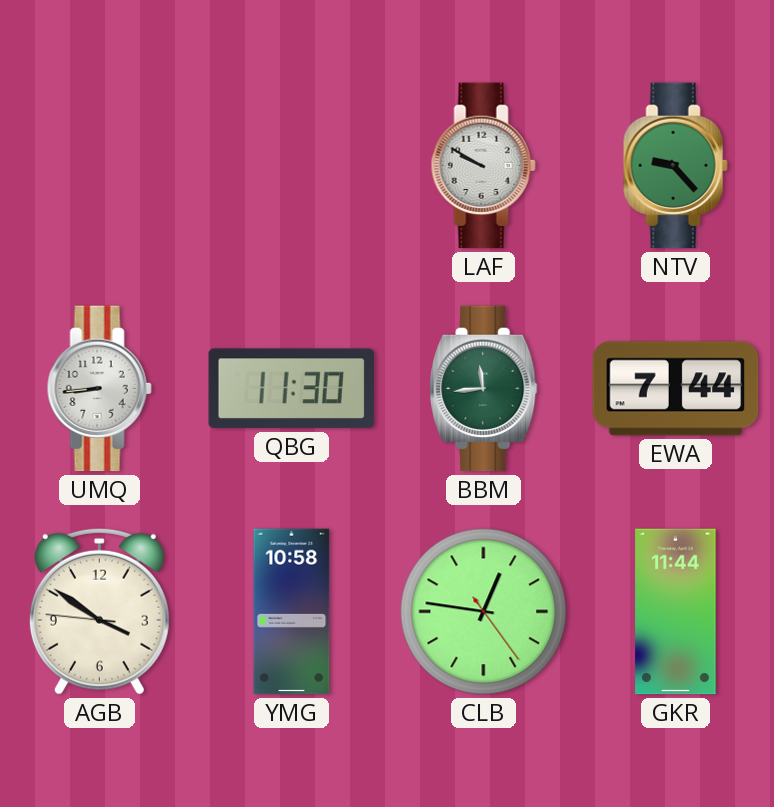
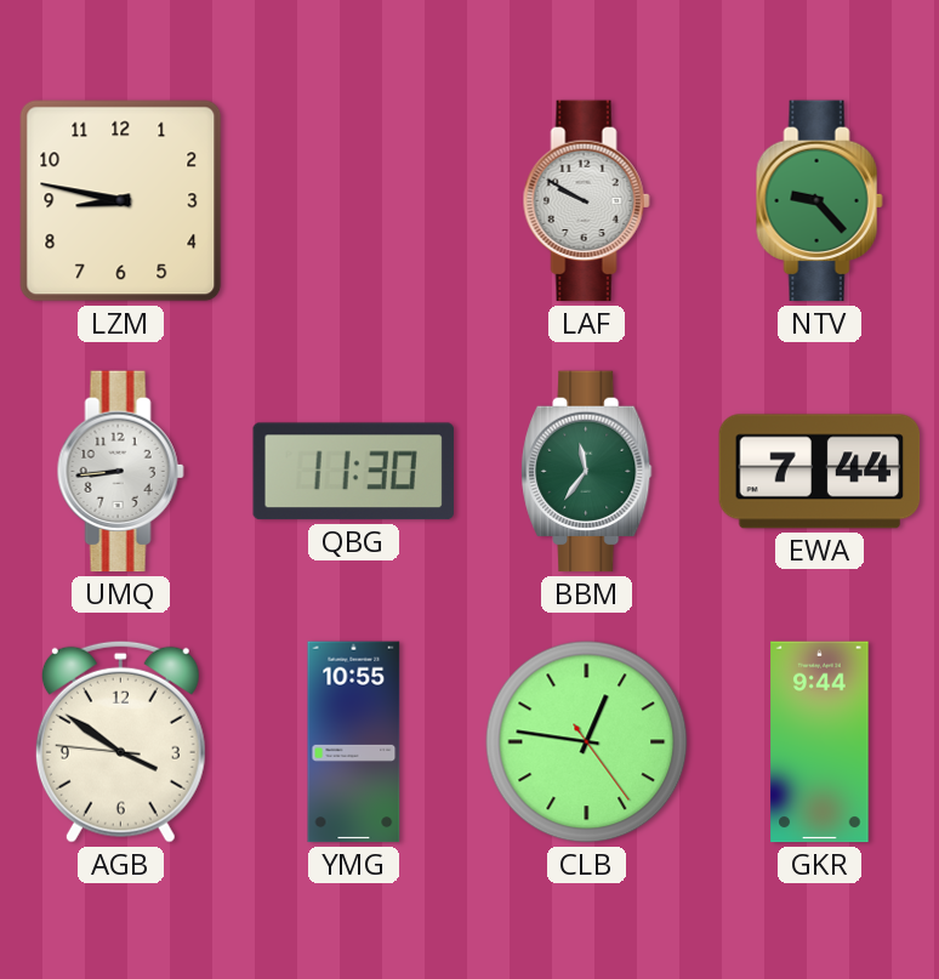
LZM: none -> 8:47 (121, 201)
BBM: 11:44 -> 11:36 (587, 472)
YMG: 10:58 -> 10:55 (354, 742)
GKR: 11:44 -> 9:44 (820, 742)
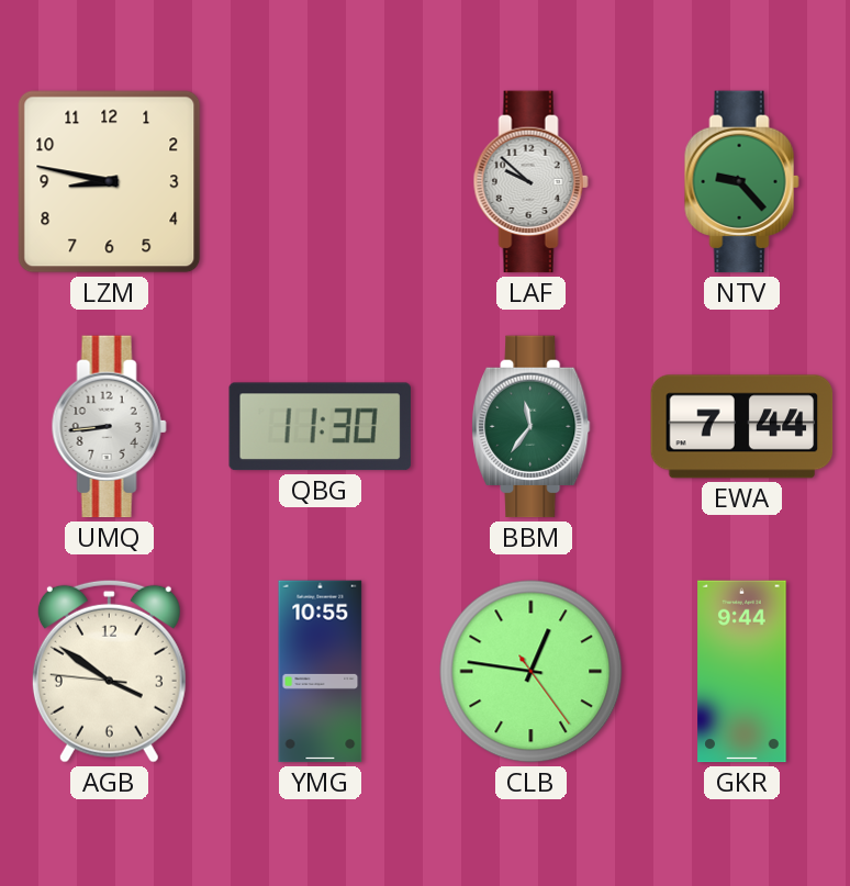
LAF: 9:50 -> 9:52 (530, 182)
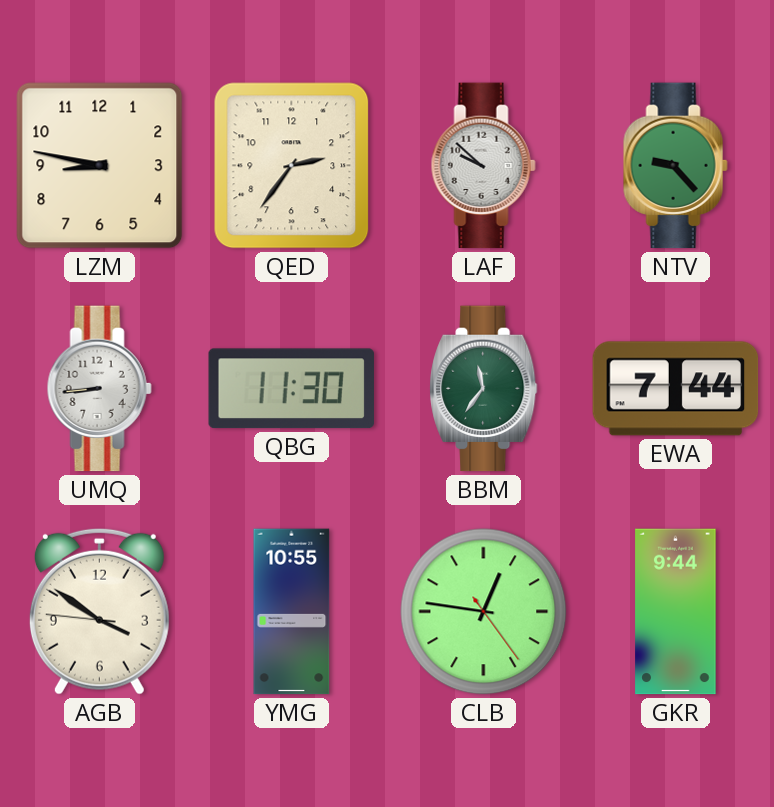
QED: none -> 2:36 (292, 166)
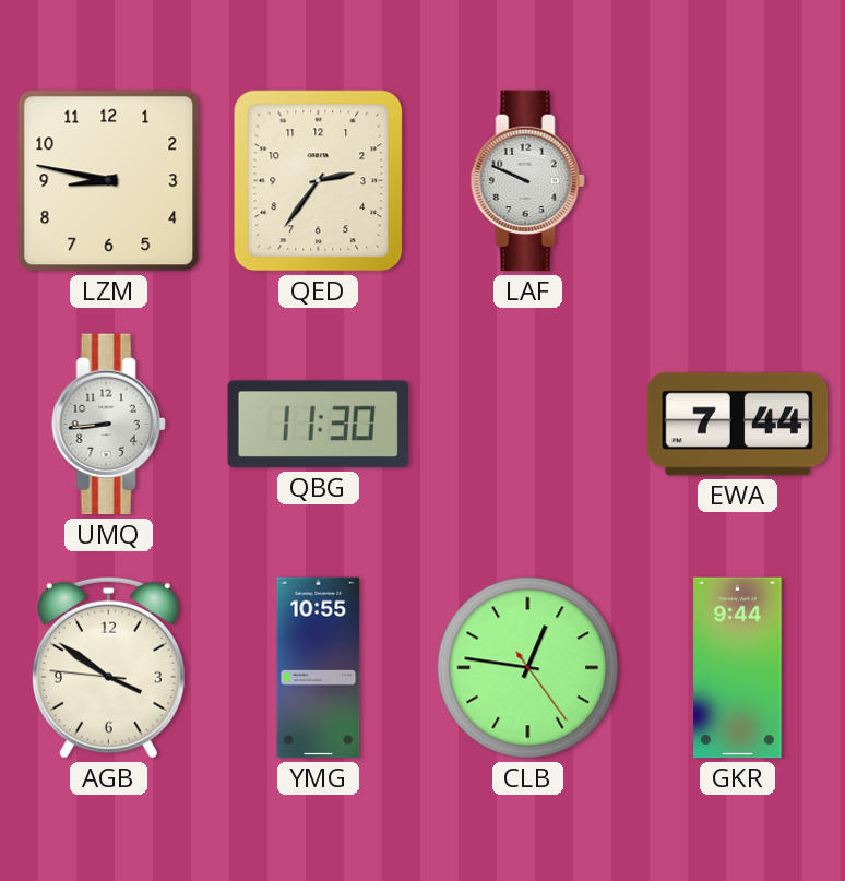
LAF: 9:52 -> 9:49 (527, 181)
NTV: 9:23 -> none (675, 166)
BBM: 11:36 -> none (484, 389)
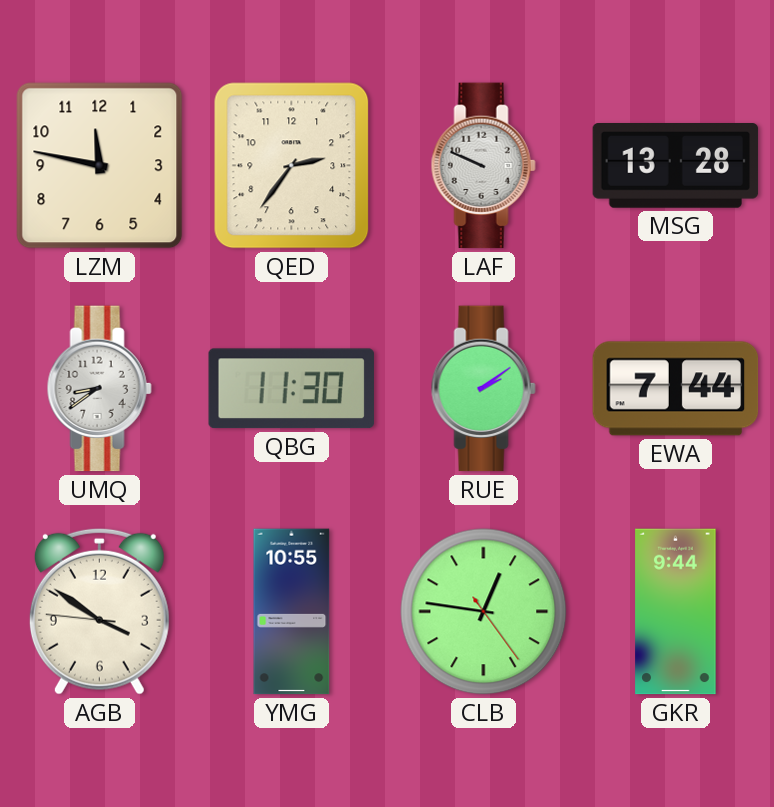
LZM: 8:47 -> 11:47 (100, 166)
MSG: none -> 13:28 (676, 166)
UMQ: 8:44 -> 8:39 (99, 389)
RUE: none -> 2:09 (483, 389)
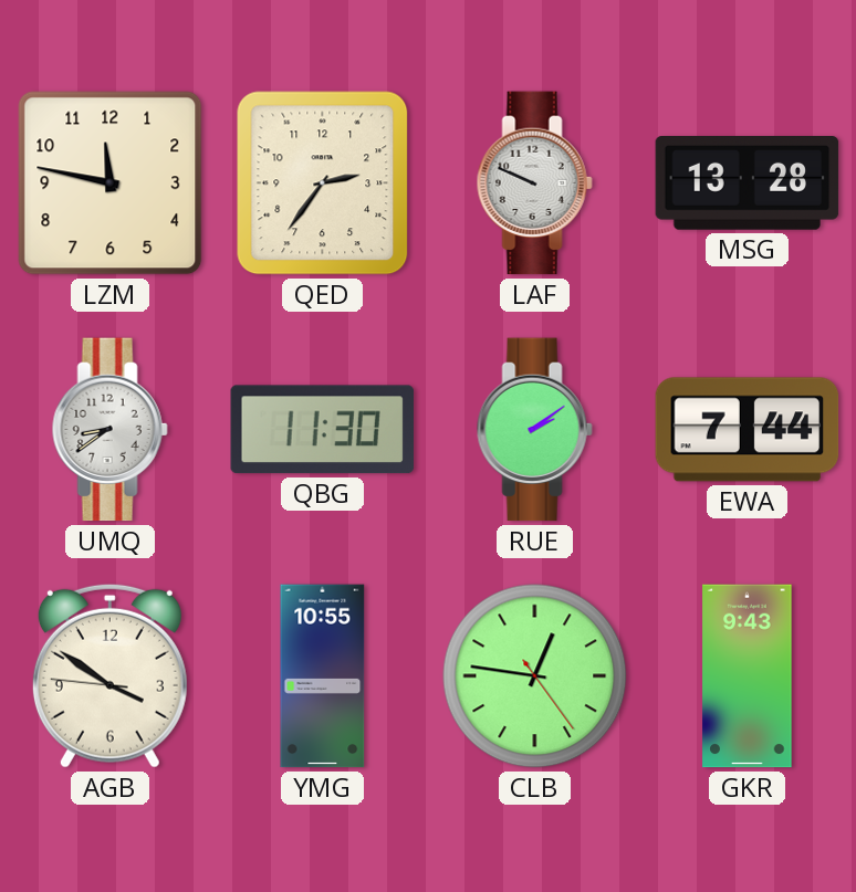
GKR: 9:44 -> 9:43 (748, 676)
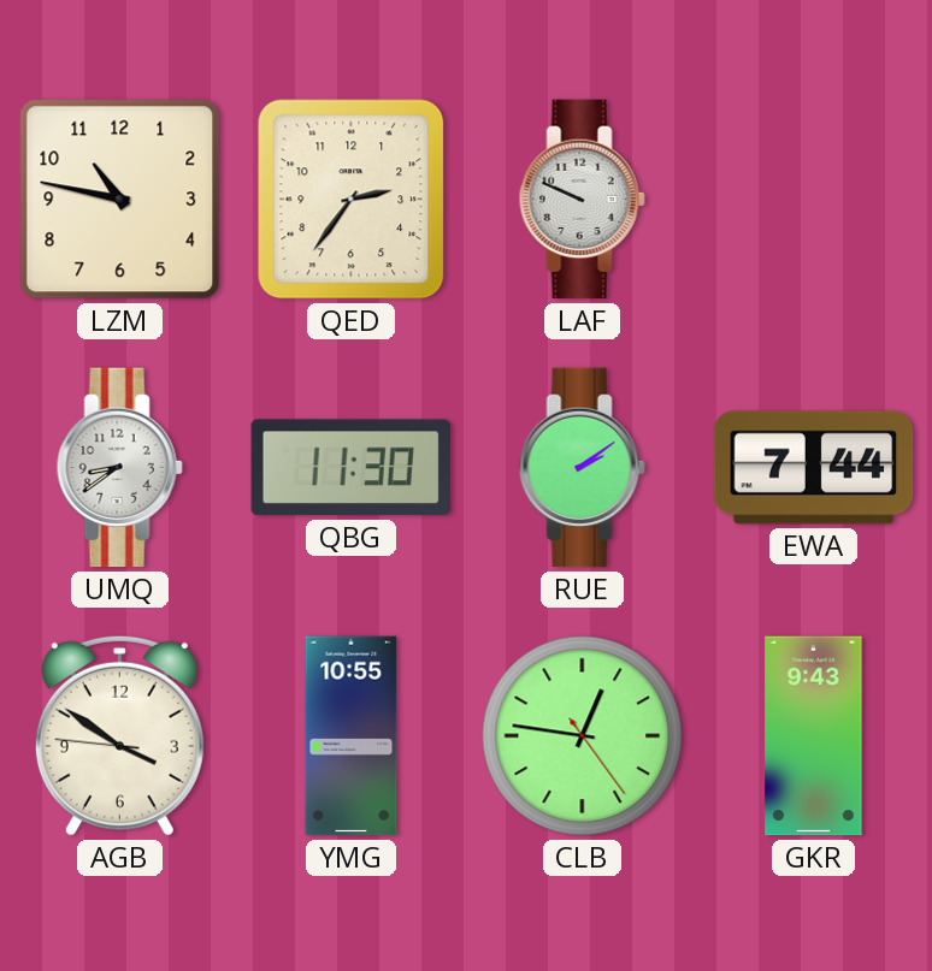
LZM: 11:47 -> 10:47 (120, 200)
MSG: 13:28 -> none (748, 183)
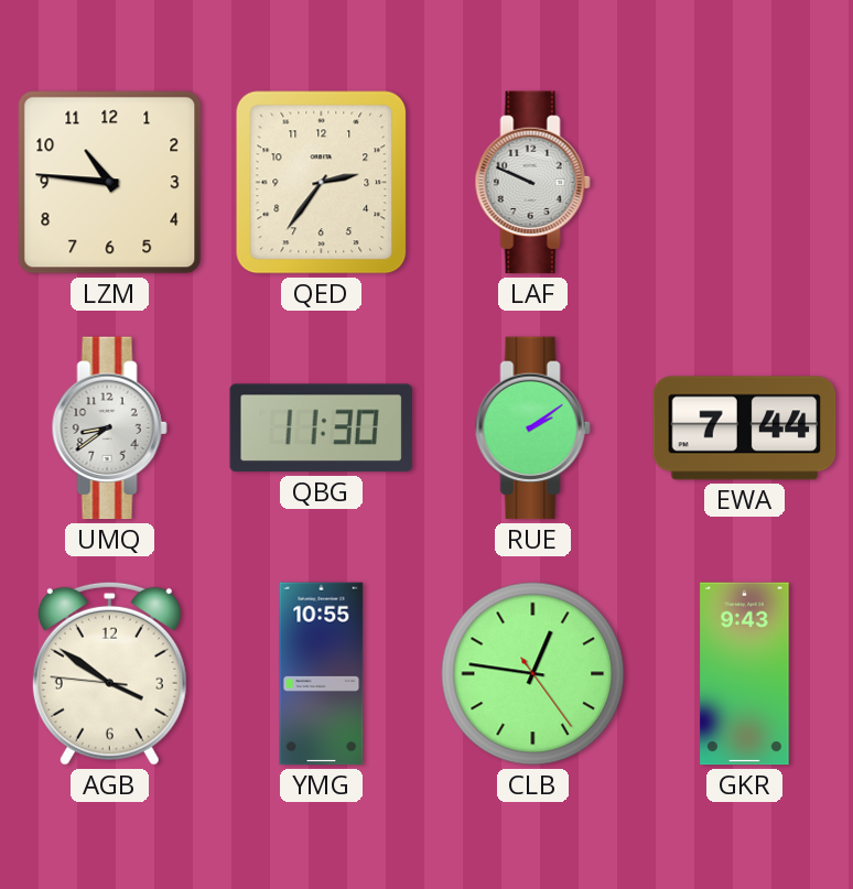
LZM: 10:47 -> 10:46 (110, 183)
